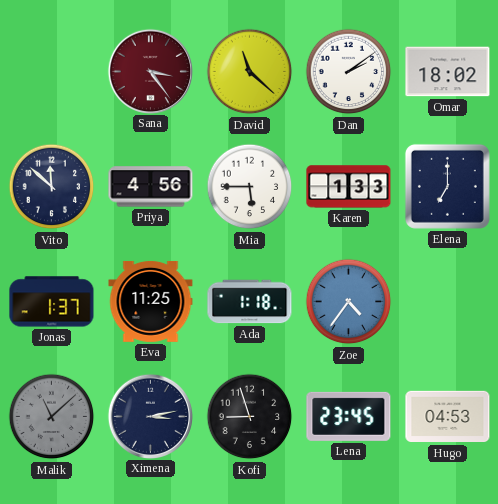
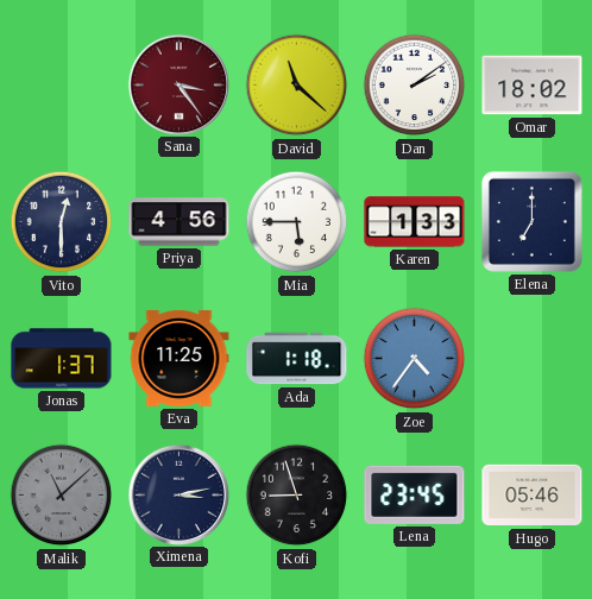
Vito: 11:52 -> 12:30 (62, 222)
Hugo: 04:53 -> 05:46 (533, 496)
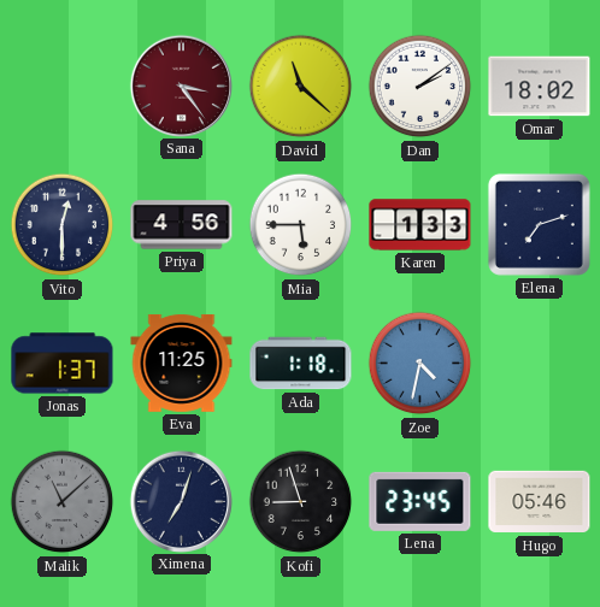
Elena: 7:00 -> 7:12 (539, 224)
Zoe: 4:36 -> 4:32 (420, 364)
Ximena: 3:13 -> 7:03 (181, 501)
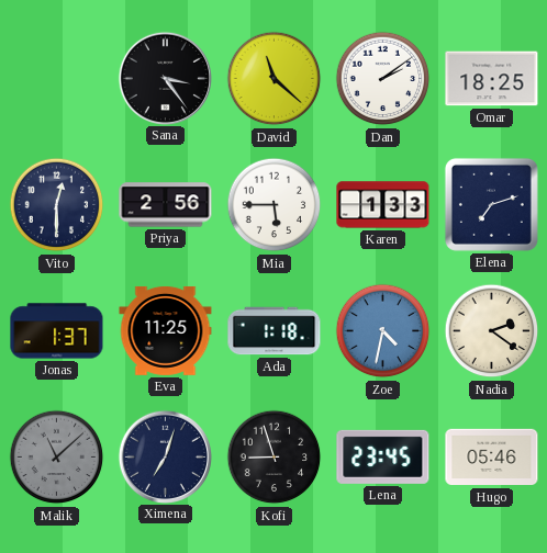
Sana dial: burgundy -> black (165, 78)
Omar: 18:02 -> 18:25 (492, 79)
Priya: 4:56 -> 2:56 (166, 205)
Nadia: none -> 2:21 (492, 331)
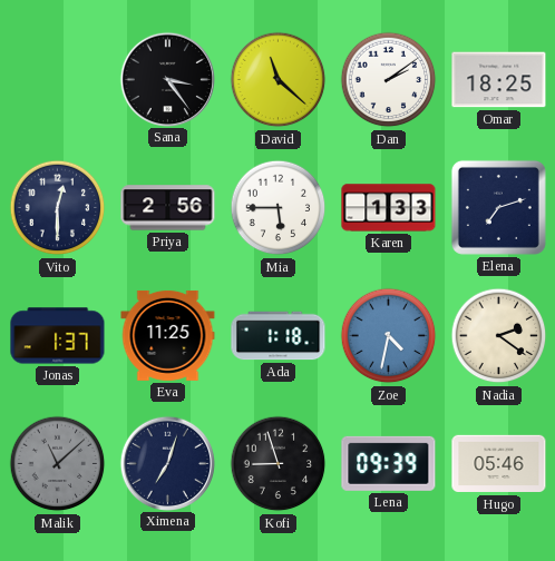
Lena: 23:45 -> 09:39 (389, 463)
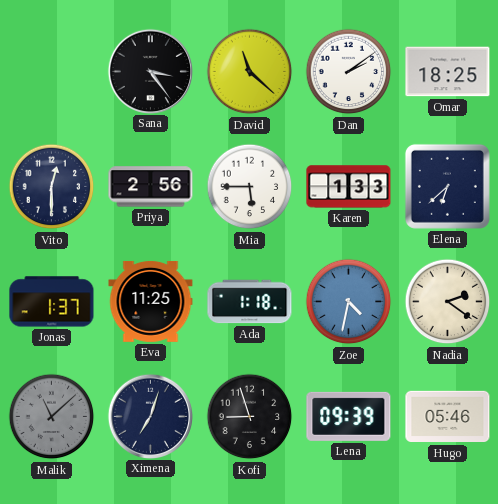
Elena: 7:12 -> 6:38 (447, 186)
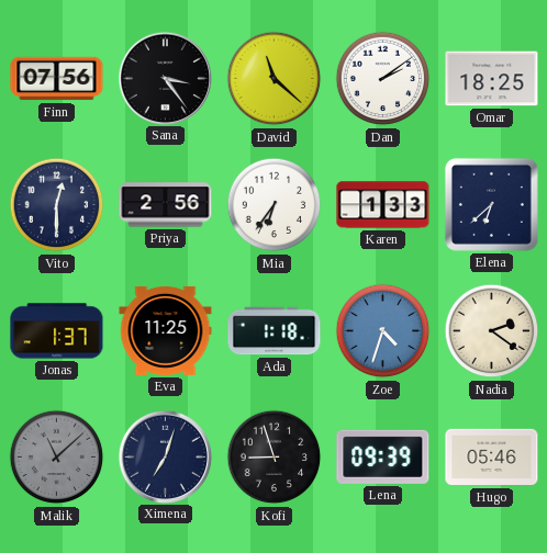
Finn: none -> 07:56 (57, 79)
Mia: 5:45 -> 6:36 (275, 205)
Zoe: 4:32 -> 4:33 (383, 331)
